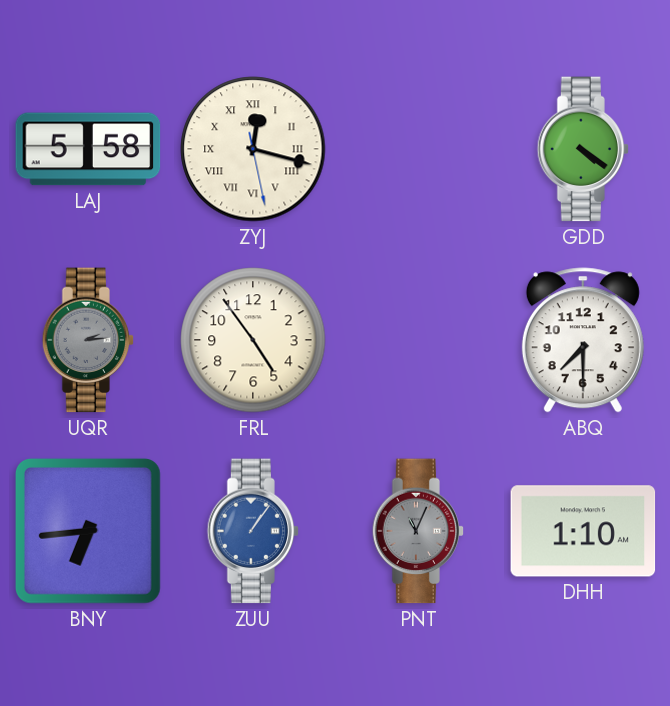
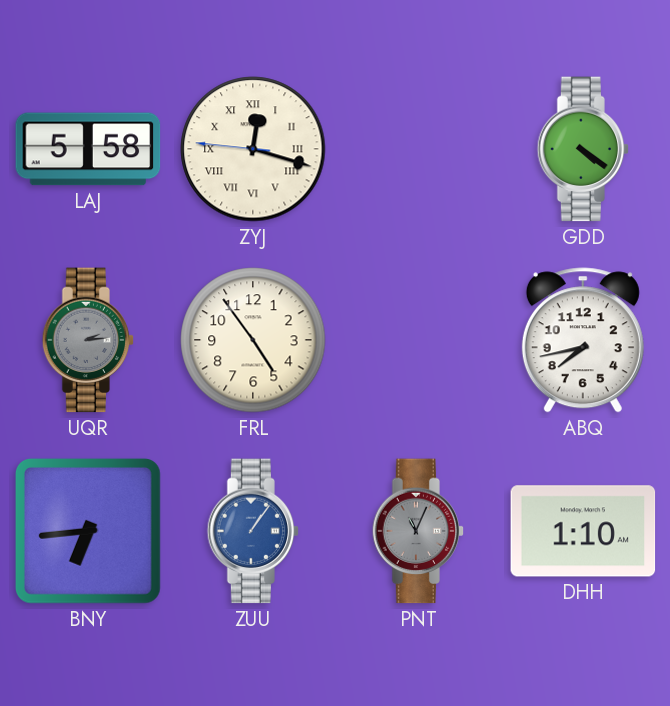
ZYJ: 12:17:28 -> 12:17:46 (253, 149)
ABQ: 7:30 -> 7:43 (583, 340)
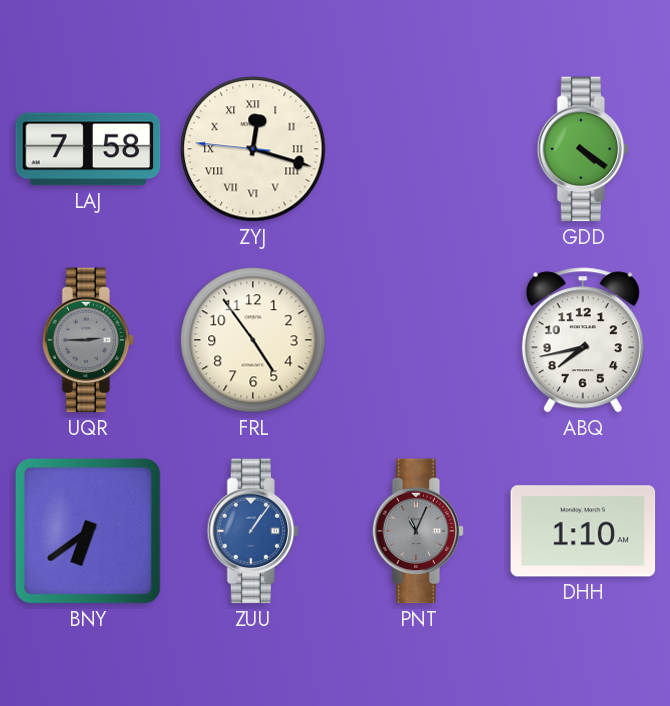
LAJ: 5:58 -> 7:58 (88, 149)
UQR: 2:14 -> 2:45 (88, 340)
BNY: 6:44 -> 6:39 (88, 531)
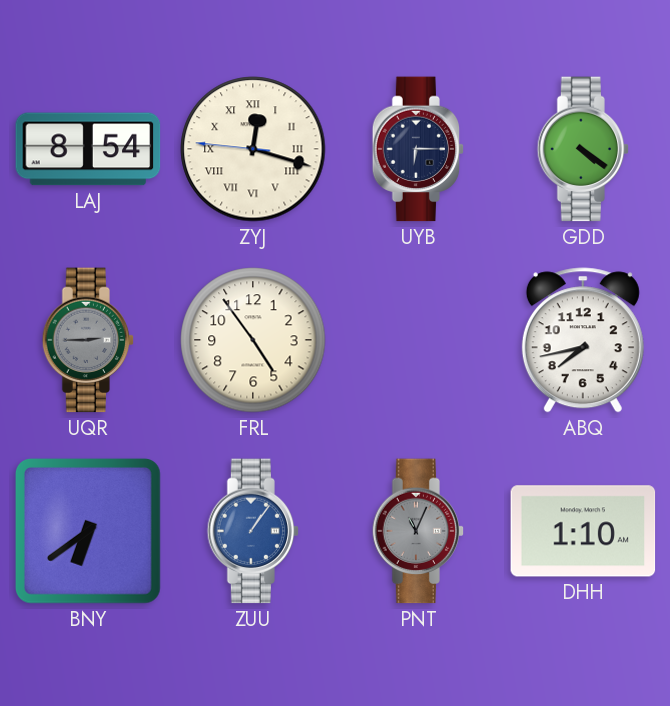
LAJ: 7:58 -> 8:54 (88, 149)
UYB: none -> 6:15 (418, 149)
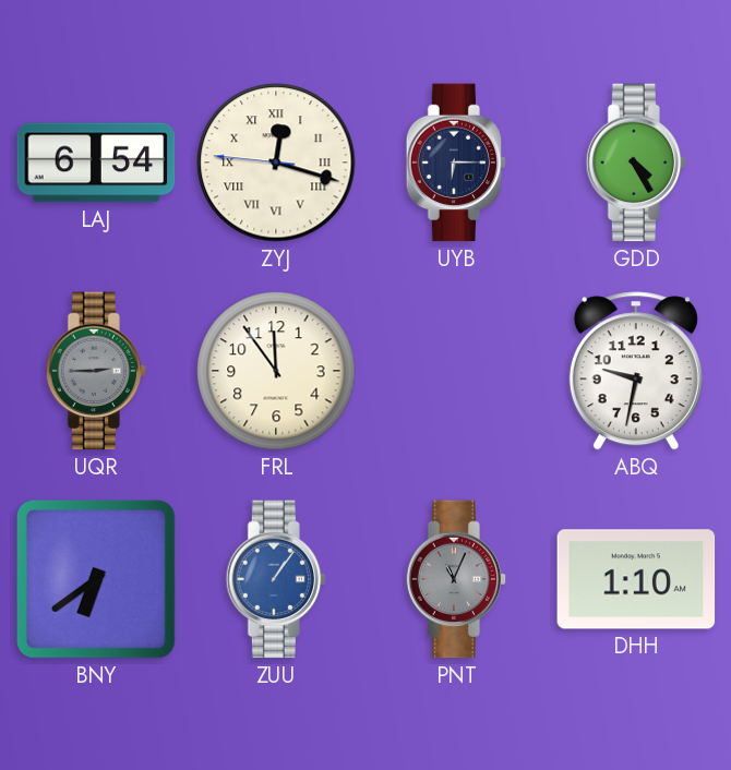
LAJ: 8:54 -> 6:54 (96, 163)
GDD: 4:21 -> 4:25 (636, 163)
FRL: 4:54 -> 11:54 (276, 371)
ABQ: 7:43 -> 9:32 (636, 371)
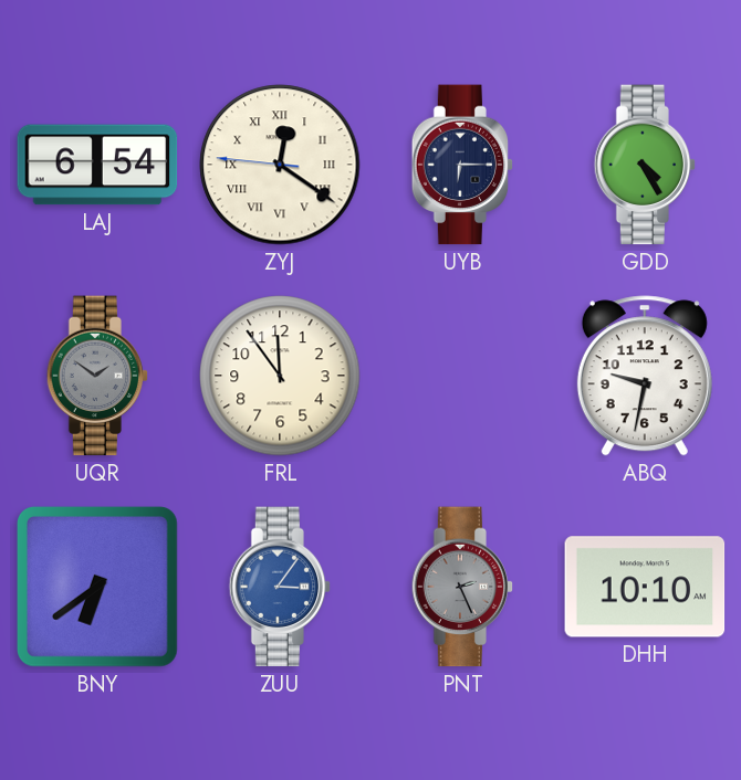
ZYJ: 12:17 -> 12:20 (280, 165)
UQR: 2:45 -> 1:51 (97, 376)
ZUU: 1:06 -> 3:06 (280, 587)
PNT: 11:04 -> 2:26 (462, 587)
DHH: 1:10 -> 10:10 (645, 587)
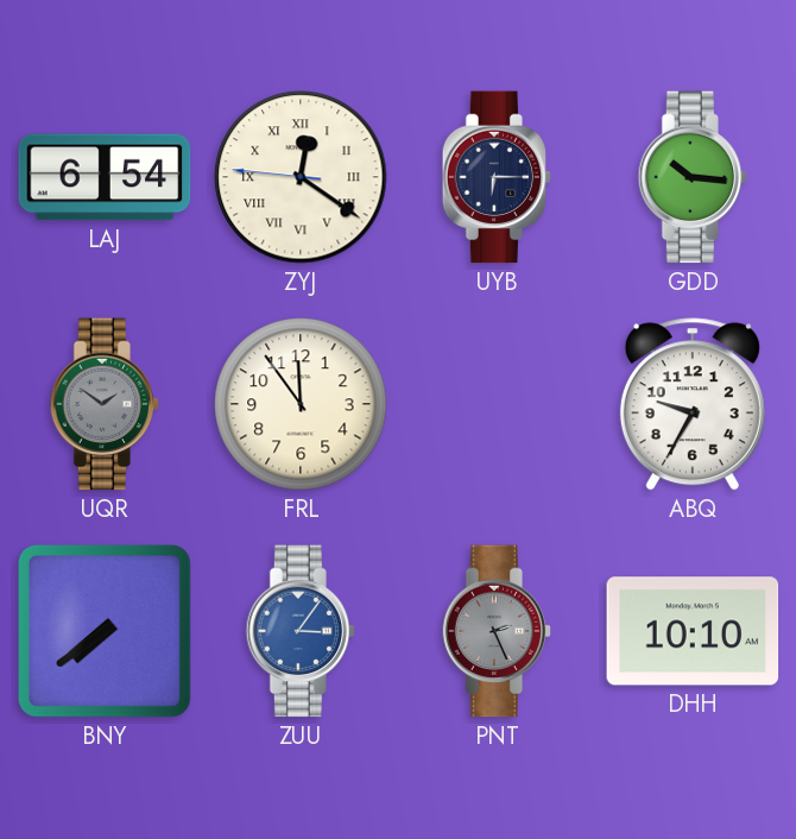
GDD: 4:25 -> 10:16 (693, 177)
ABQ: 9:32 -> 9:35 (693, 404)
BNY: 6:39 -> 7:39 (105, 631)
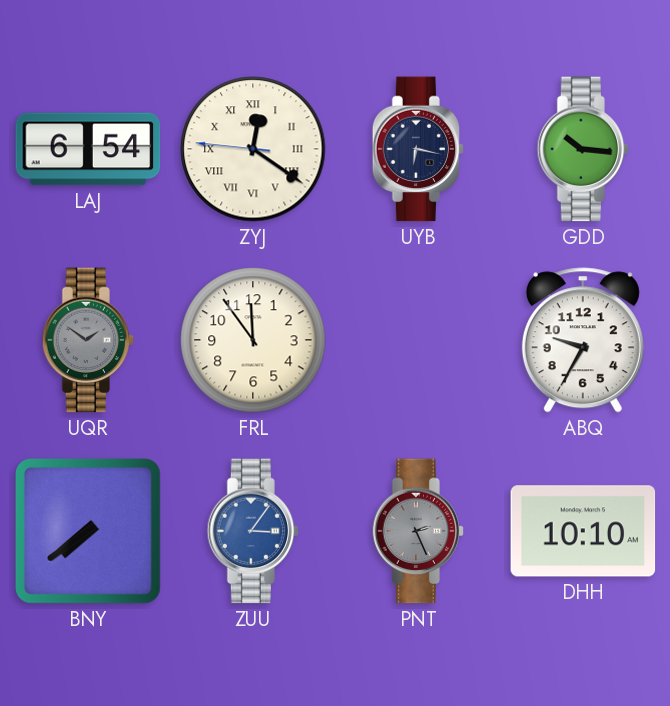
UYB: 6:15 -> 6:17 (418, 149)
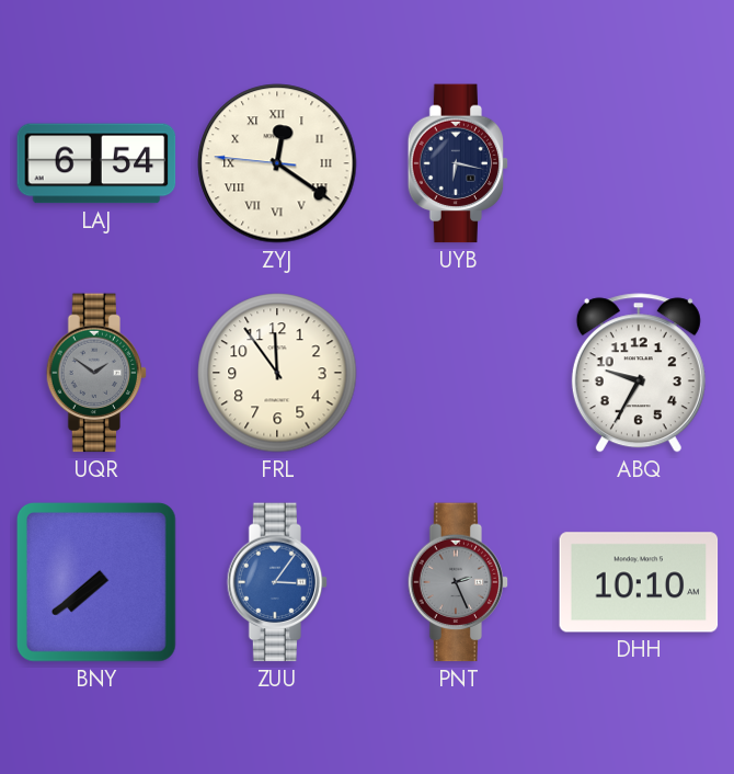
GDD: 10:16 -> none (583, 149)
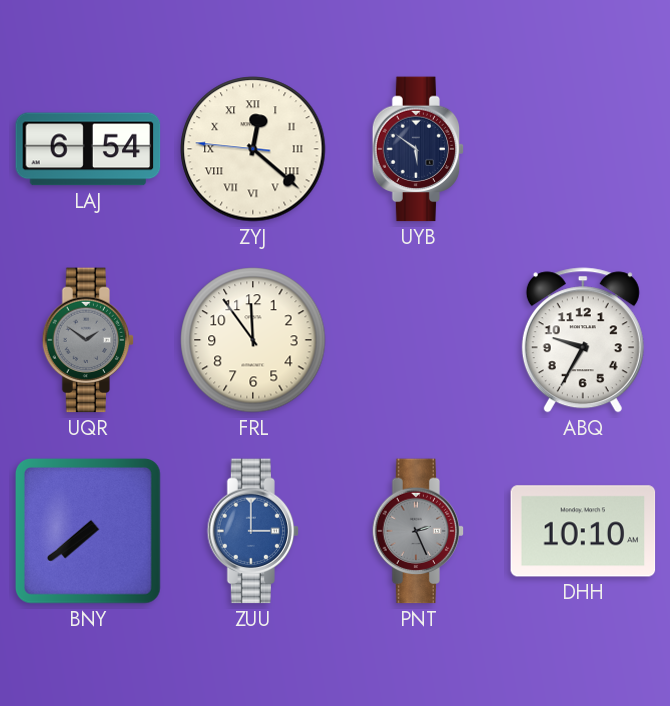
ZYJ: 12:20 -> 12:21 (253, 149)
UYB: 6:17 -> 5:51 (418, 149)
ZUU: 3:06 -> 3:00 (253, 531)
